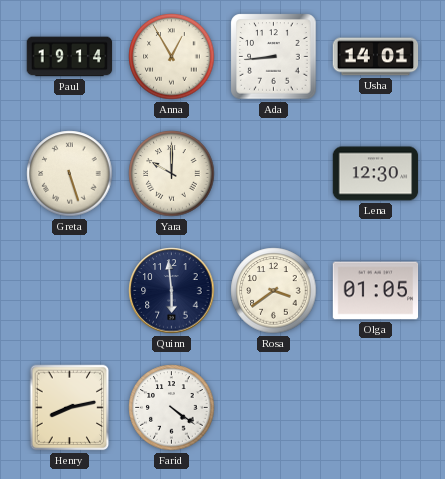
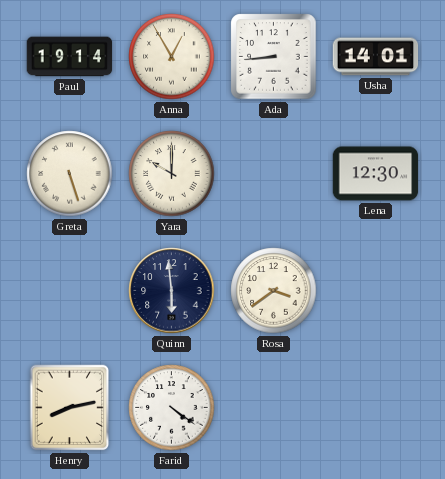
Olga: 01:05 -> none (376, 291)
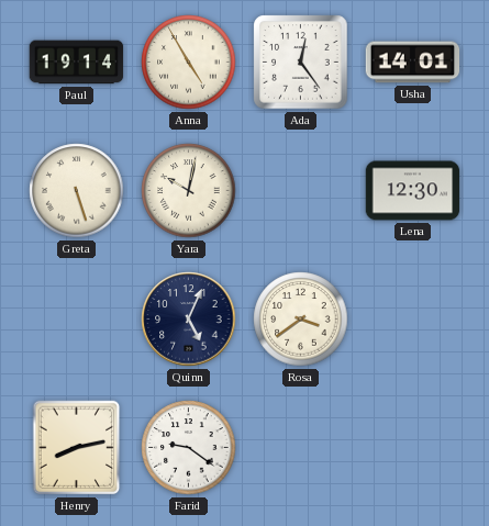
Anna: 12:55 -> 4:55 (189, 63)
Ada: 8:44 -> 12:24 (301, 63)
Yara: 10:00 -> 10:02 (189, 191)
Quinn: 5:59 -> 5:04 (189, 320)
Farid: 4:21 -> 9:21 (189, 448)
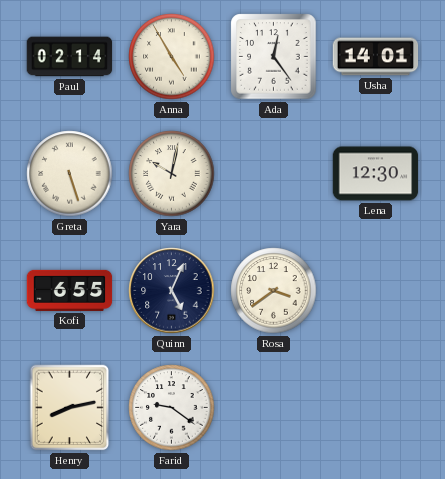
Paul: 19:14 -> 02:14 (70, 57)
Kofi: none -> 6:55 (70, 290)
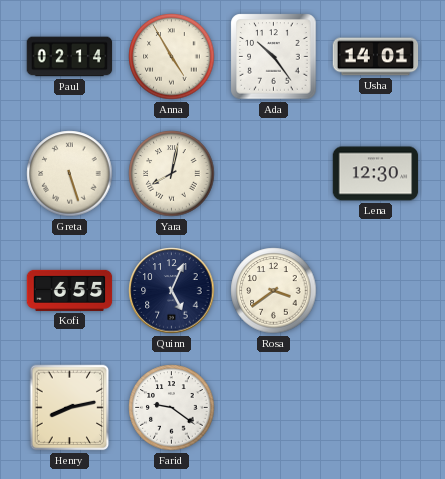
Ada: 12:24 -> 10:24 (274, 57)
Yara: 10:02 -> 8:02 (172, 174)
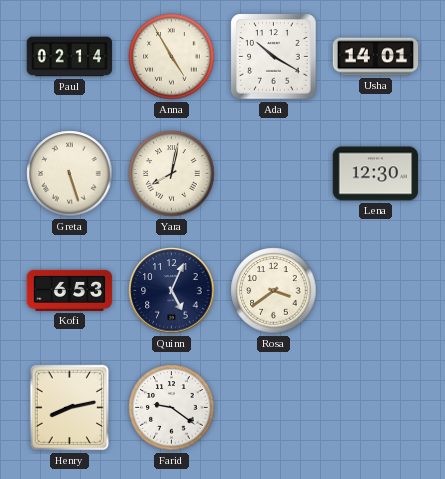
Ada: 10:24 -> 10:20 (274, 57)
Kofi: 6:55 -> 6:53 (70, 290)
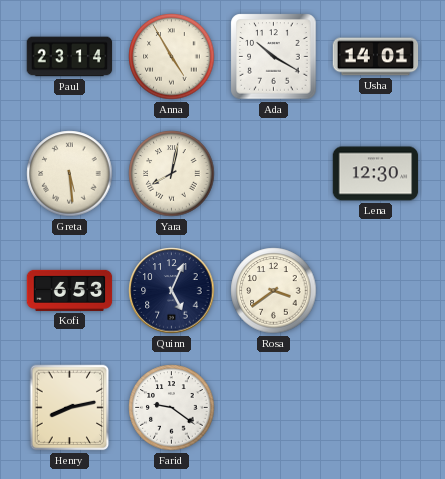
Paul: 02:14 -> 23:14 (70, 57)
Greta: 5:27 -> 5:29 (70, 174)
